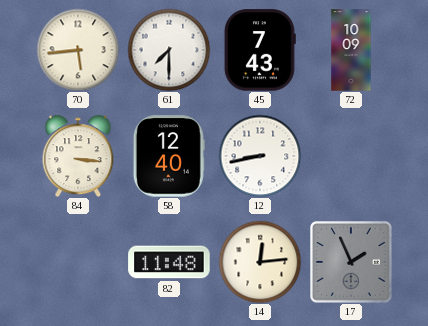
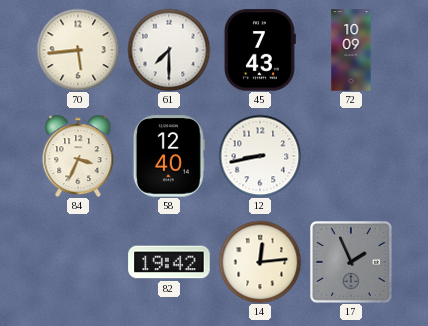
84: 3:16 -> 3:34 (78, 156)
82: 11:48 -> 19:42 (169, 262)
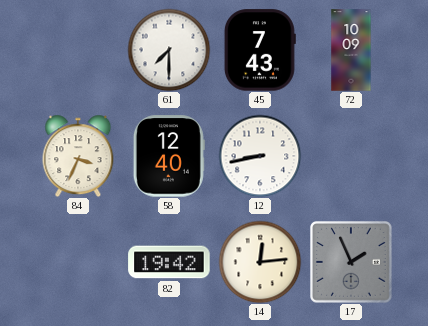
70: 5:44 -> none (78, 50)
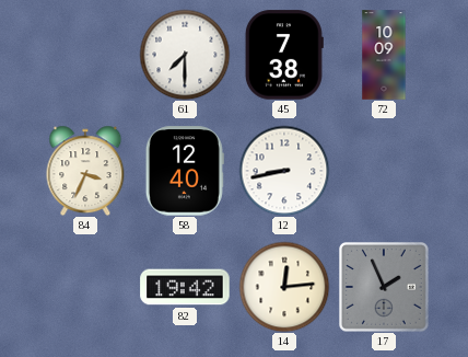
45: 7:43 -> 7:38 (284, 55)
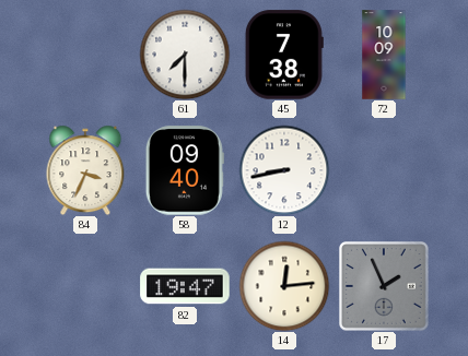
58: 12:40 -> 09:40 (185, 170)
82: 19:42 -> 19:47 (185, 286)
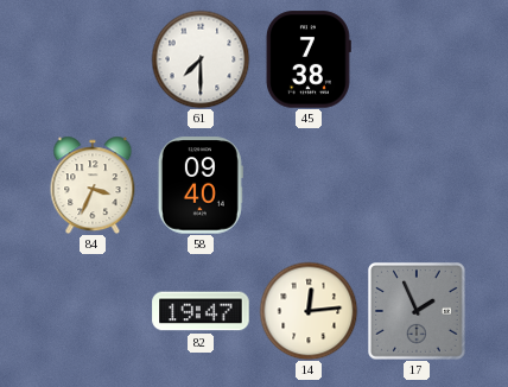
72: 10:09 -> none (384, 55)
12: 8:43 -> none (284, 170)
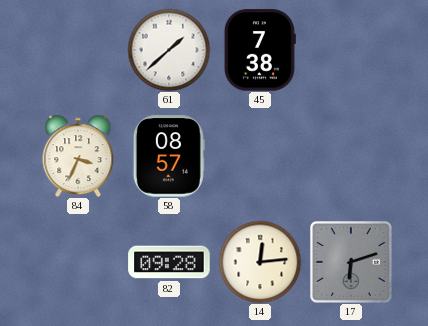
61: 7:30 -> 1:38 (169, 50)
58: 09:40 -> 08:57 (169, 156)
82: 19:47 -> 09:28 (169, 262)
17: 1:56 -> 6:12 (352, 263)
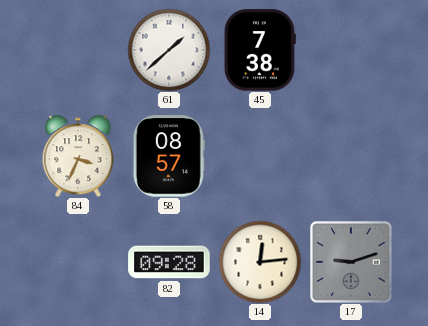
17: 6:12 -> 9:12 (352, 263)
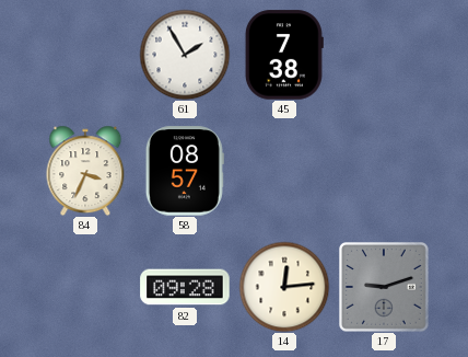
61: 1:38 -> 1:55 (185, 55)
